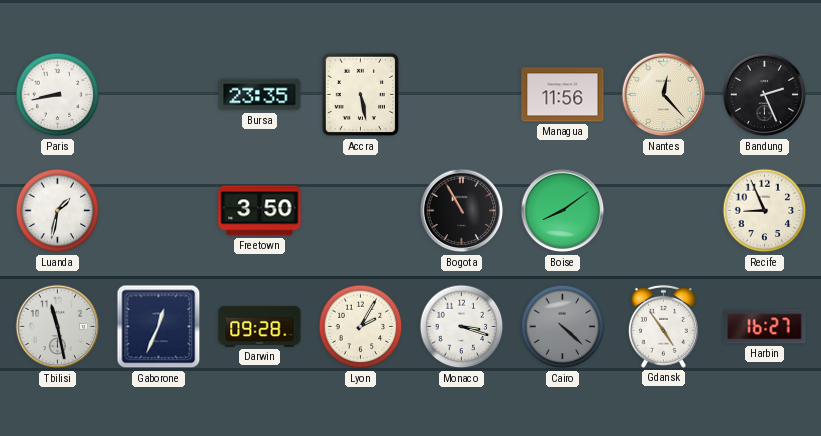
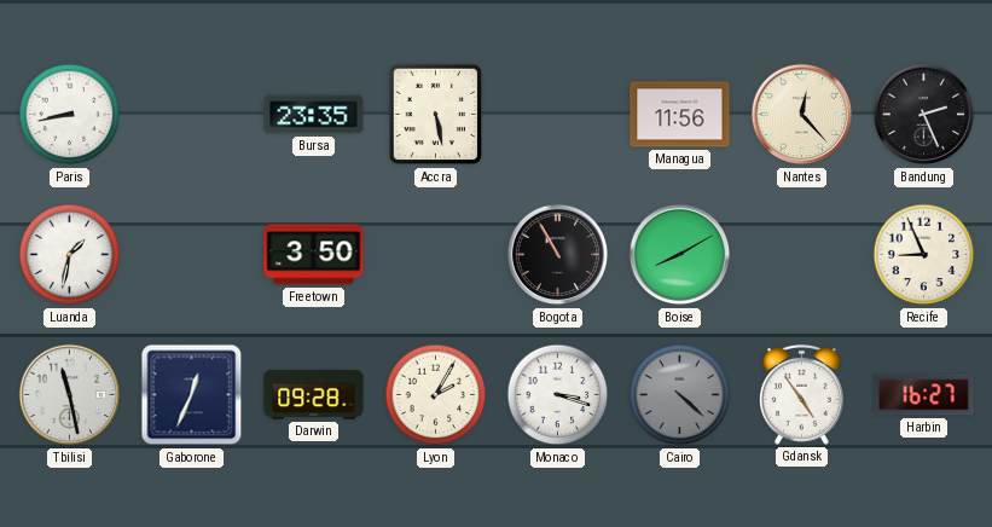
Boise: 8:09 -> 8:10 (680, 255)
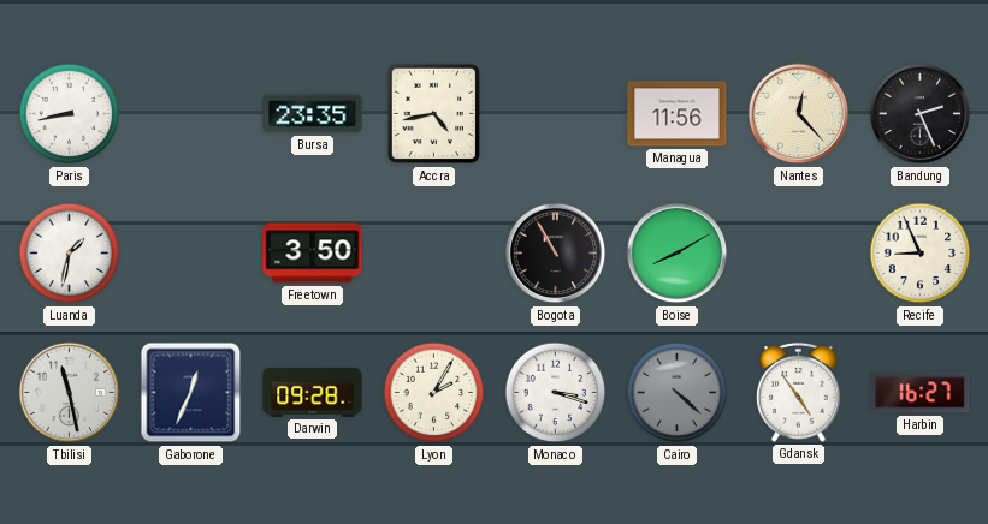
Accra: 5:28 -> 4:43 (434, 114)
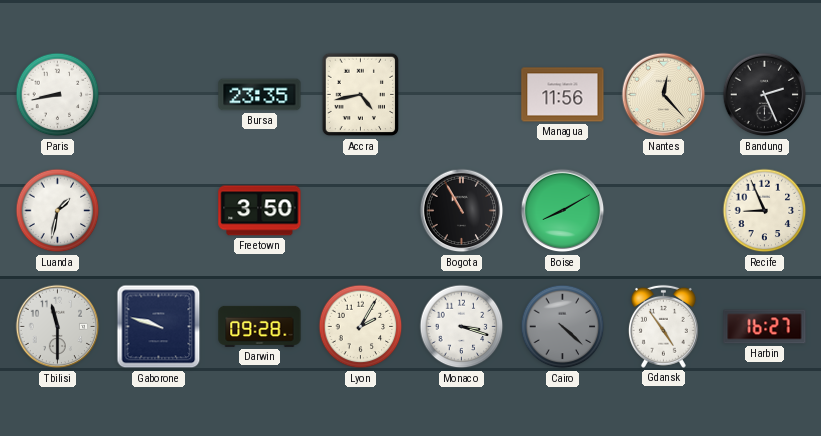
Tbilisi: 11:28 -> 11:30 (58, 327)
Gaborone: 12:34 -> 9:48 (159, 327)
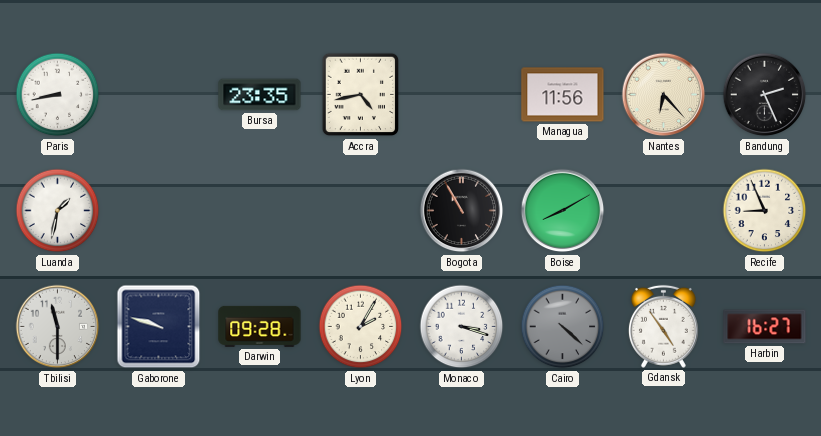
Nantes: 12:23 -> 6:23 (664, 95)
Freetown: 3:50 -> none (260, 211)
